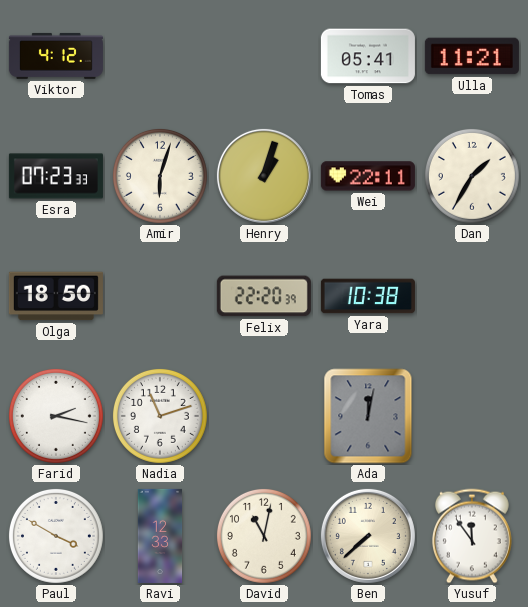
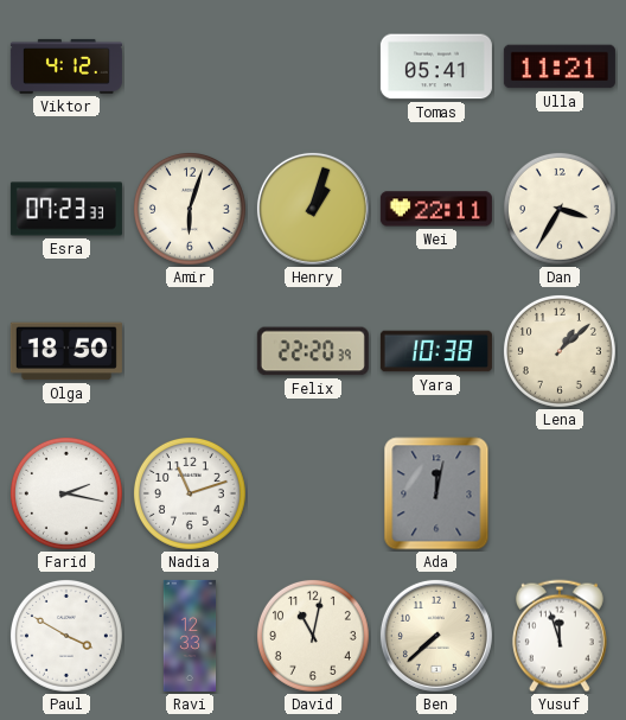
Dan: 1:35 -> 3:35 (560, 209)
Lena: none -> 1:08 (560, 351)
Yusuf: 11:54 -> 11:57 (560, 636)
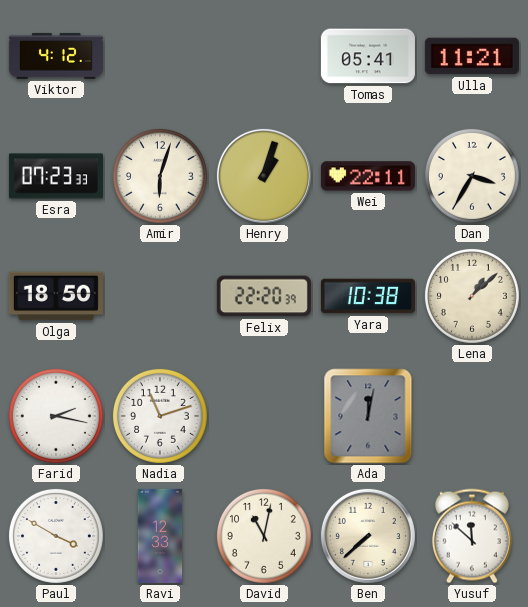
Yusuf: 11:57 -> 11:52 (472, 536)
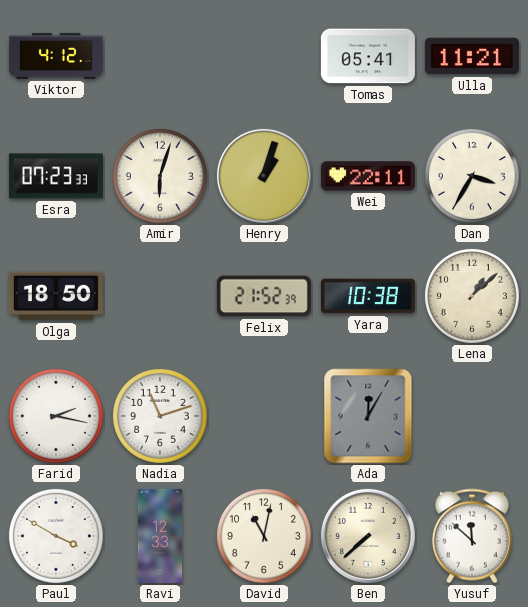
Felix: 22:20 -> 21:52 (264, 296)
Ada: 12:02 -> 12:05 (368, 416)
